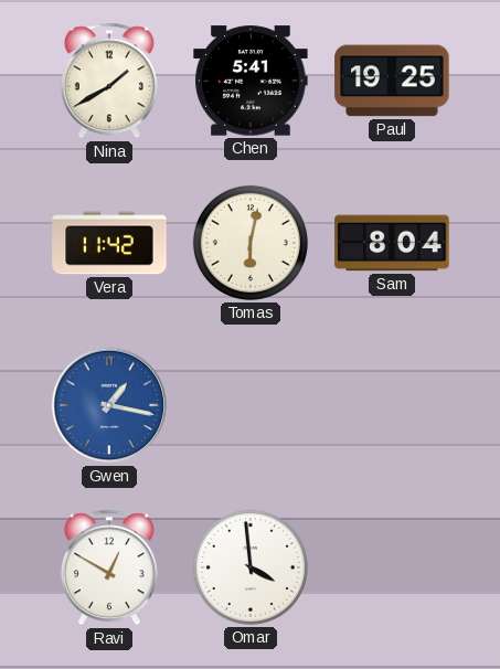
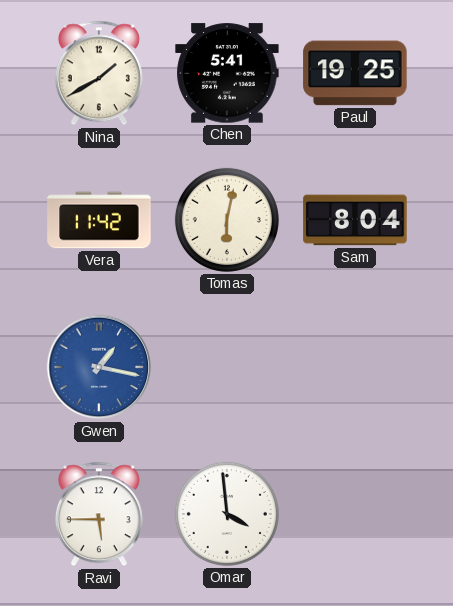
Ravi: 12:50 -> 5:45 (99, 514)
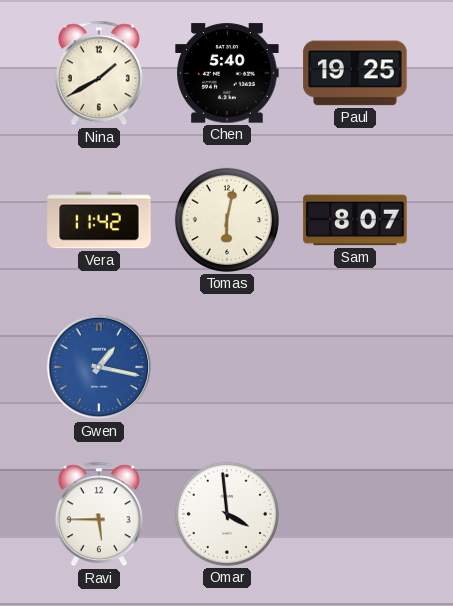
Chen: 5:41 -> 5:40 (227, 73)
Sam: 8:04 -> 8:07 (355, 220)
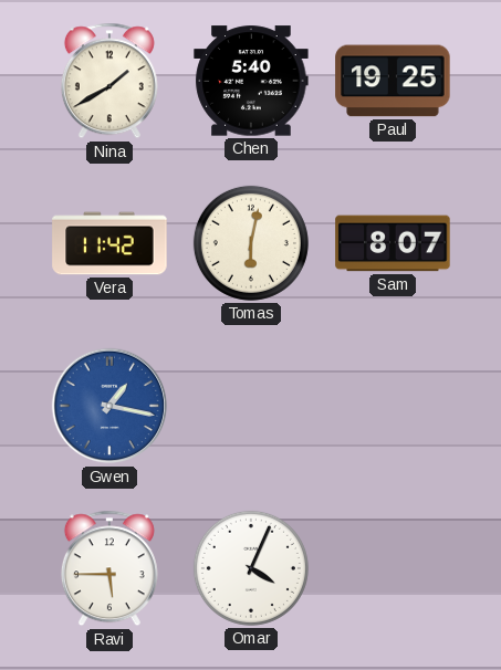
Omar: 3:59 -> 4:04 (251, 568)
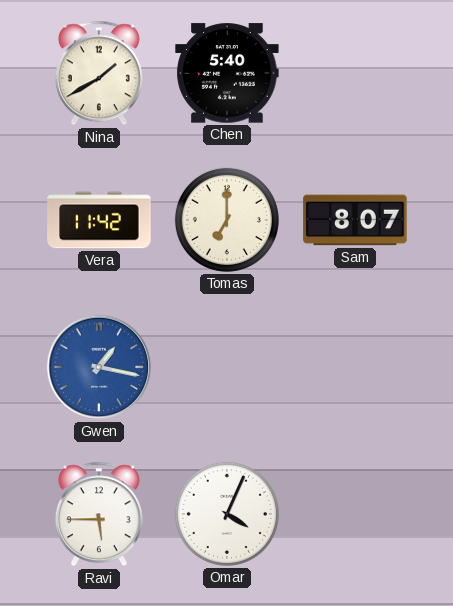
Paul: 19:25 -> none (393, 81)
Tomas: 6:02 -> 7:00 (227, 220)
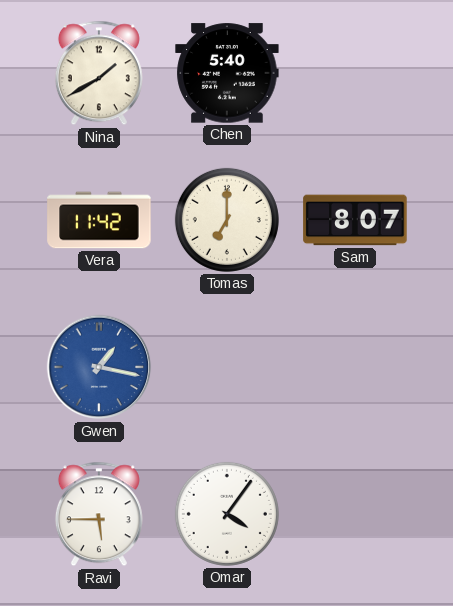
Omar: 4:04 -> 4:06 (227, 514)
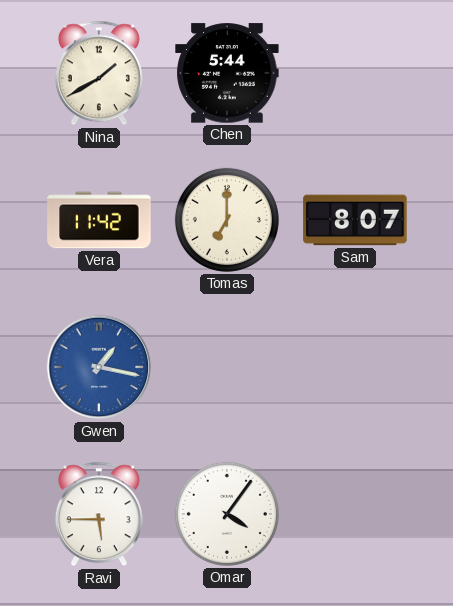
Chen: 5:40 -> 5:44 (227, 73)
